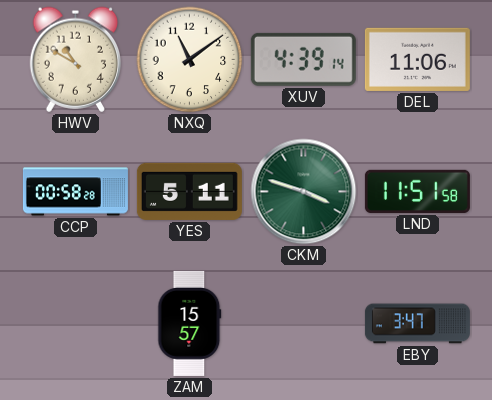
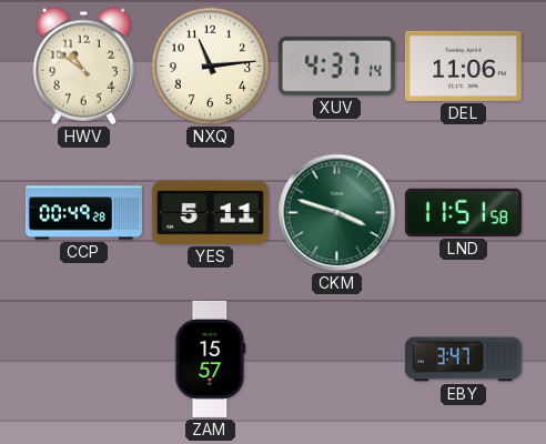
HWV: 10:50 -> 10:51 (83, 65)
NXQ: 11:09 -> 11:14 (211, 67)
XUV: 4:39 -> 4:37 (336, 65)
CCP: 00:58 -> 00:49 (83, 213)
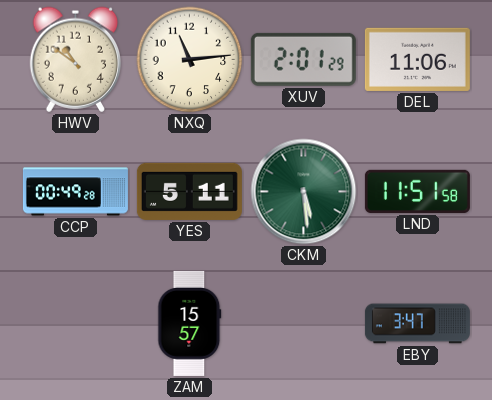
XUV: 4:37 -> 2:01 (303, 59)
CKM: 3:48 -> 5:29 (304, 192)
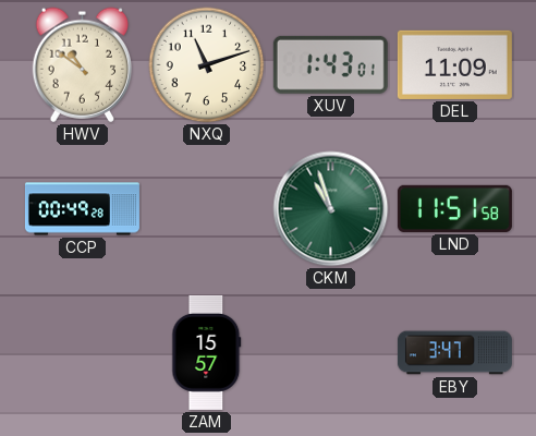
NXQ: 11:14 -> 11:12 (207, 65)
XUV: 2:01 -> 1:43 (330, 64)
DEL: 11:06 -> 11:09 (454, 64)
YES: 5:11 -> none (189, 191)
CKM: 5:29 -> 10:57 (331, 209)
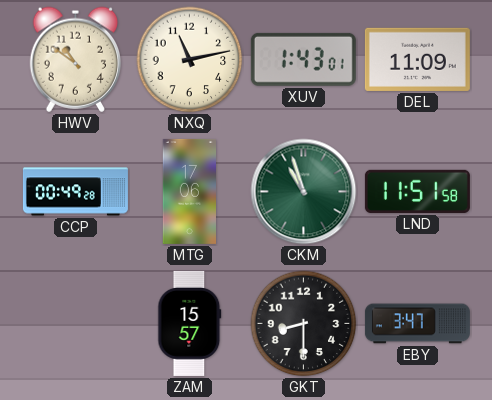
NXQ: 11:12 -> 11:13 (190, 60)
MTG: none -> 17:06 (189, 191)
GKT: none -> 8:30 (304, 324)
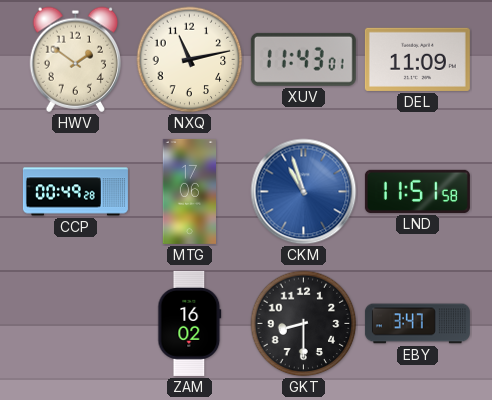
HWV: 10:51 -> 1:51 (75, 59)
XUV: 1:43 -> 11:43 (303, 59)
CKM dial: green -> blue (304, 192)
ZAM: 15:57 -> 16:02 (190, 323)
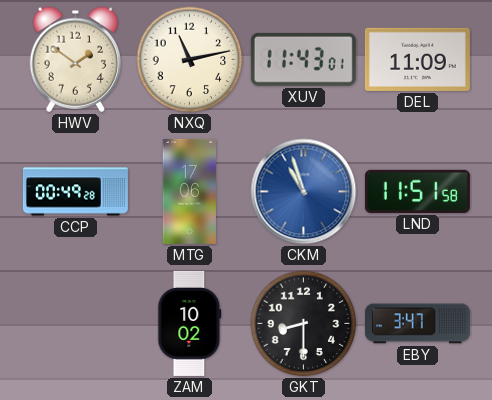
ZAM: 16:02 -> 10:02 (190, 323)
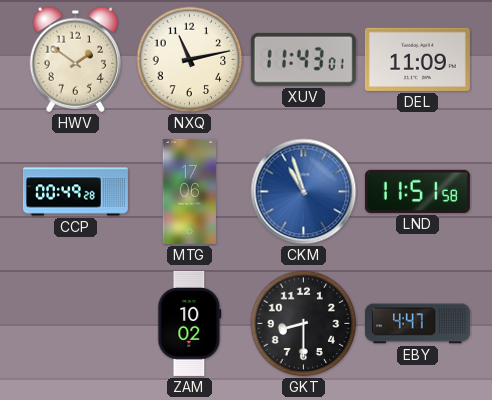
EBY: 3:47 -> 4:47 (417, 324)
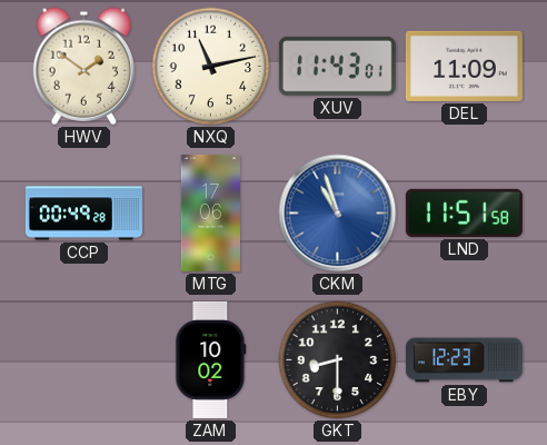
EBY: 4:47 -> 12:23 (464, 360)
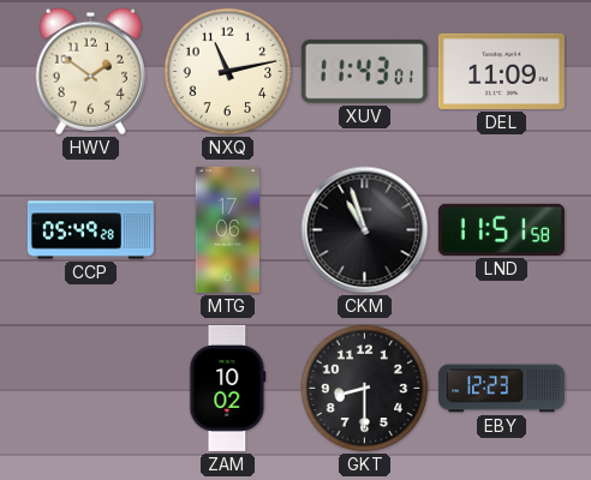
CCP: 00:49 -> 05:49 (90, 230)
CKM dial: blue -> black (365, 230)
